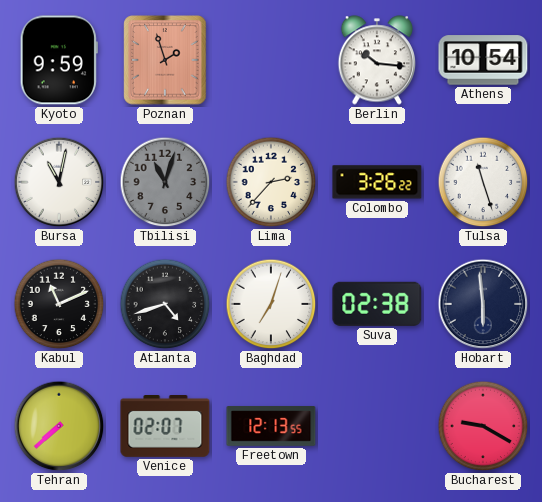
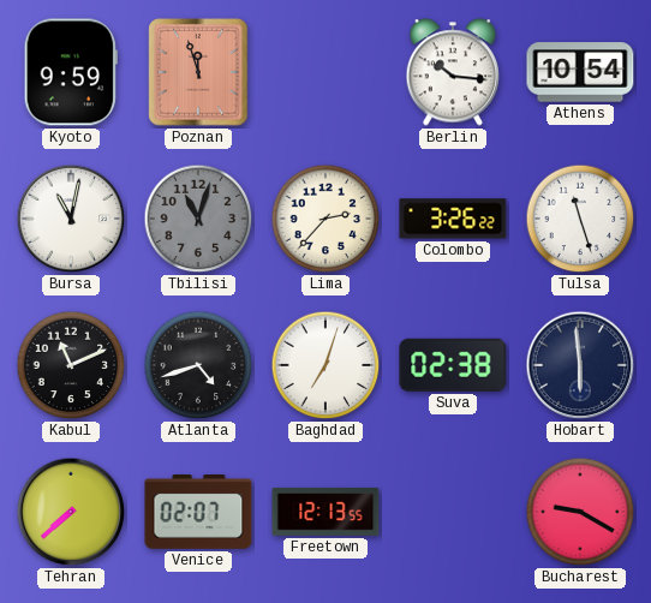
Poznan: 1:57 -> 11:57 (198, 72)
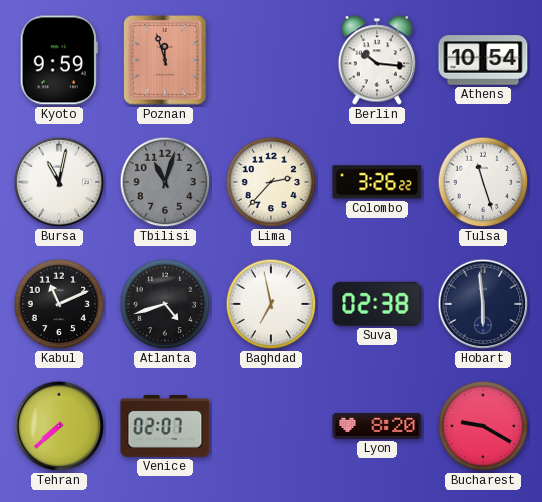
Baghdad: 7:03 -> 6:58 (271, 304)
Freetown: 12:13 -> none (325, 512)
Lyon: none -> 8:20 (377, 426)
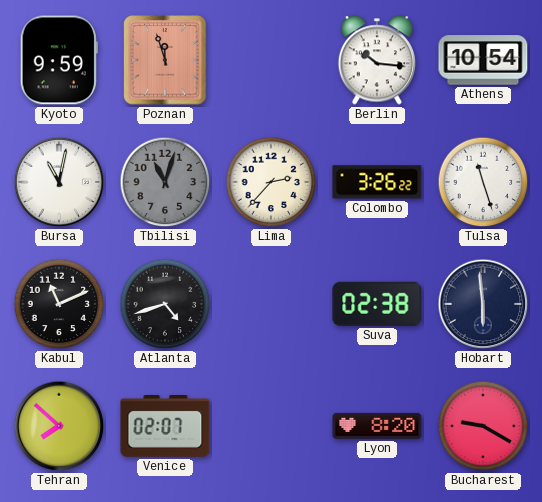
Baghdad: 6:58 -> none (271, 304)
Tehran: 7:38 -> 7:52 (59, 426)
